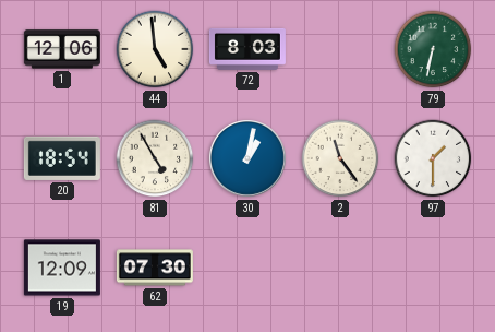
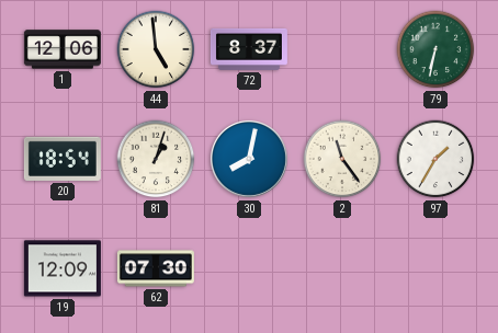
72: 8:03 -> 8:37 (249, 49)
81: 4:55 -> 1:03 (156, 159)
30: 1:02 -> 8:02 (249, 159)
97: 1:30 -> 1:35 (435, 159)
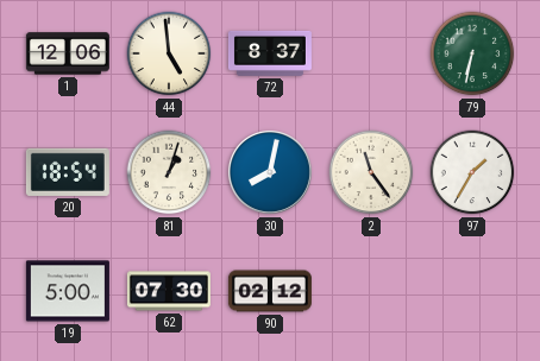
19: 12:09 -> 5:00 (68, 291)
90: none -> 02:12 (270, 291)
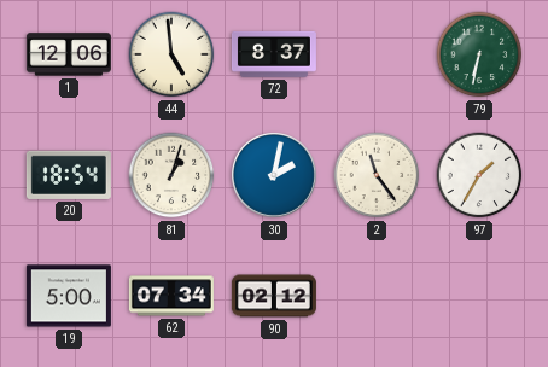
30: 8:02 -> 2:02 (274, 175)
62: 07:30 -> 07:34 (171, 296)
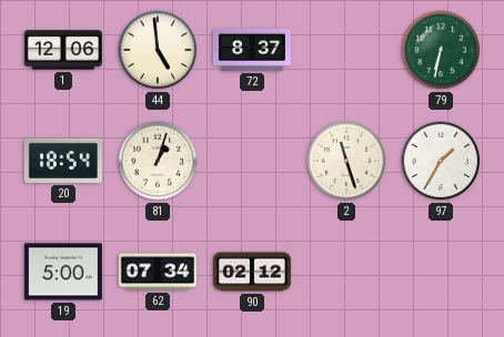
30: 2:02 -> none (274, 175)
2: 11:24 -> 11:27 (346, 161)
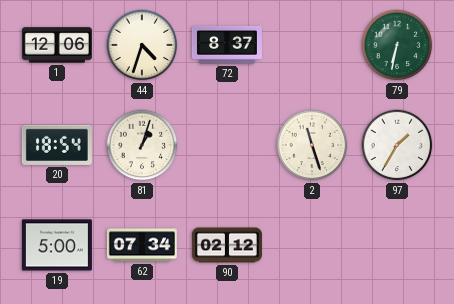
44: 4:59 -> 4:33 (142, 45)
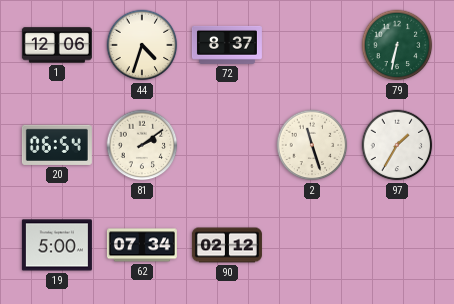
20: 18:54 -> 06:54 (57, 145)
81: 1:03 -> 2:09 (142, 145)
